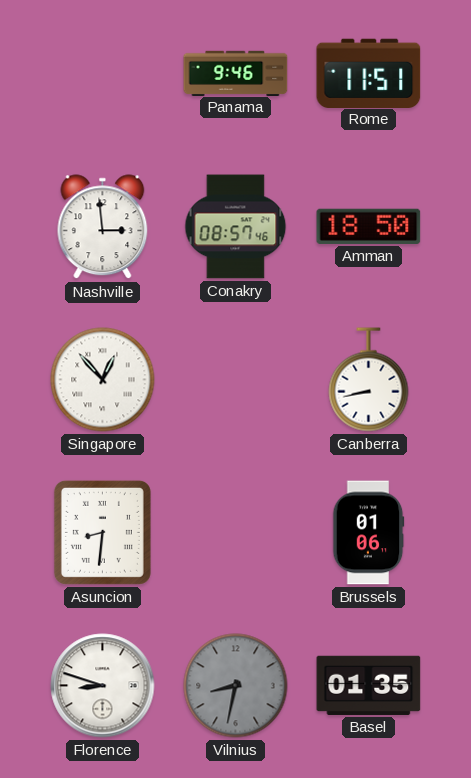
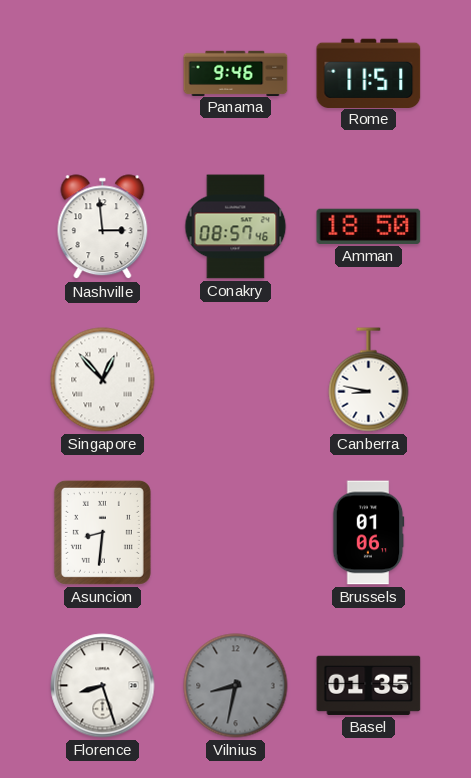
Canberra: 8:43 -> 8:47 (369, 380)
Florence: 8:48 -> 8:27 (103, 686)
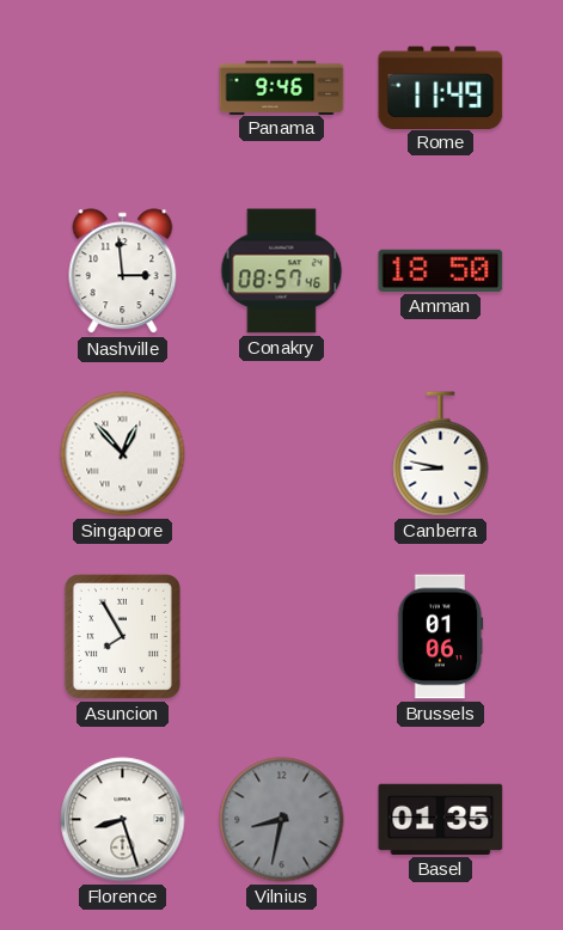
Rome: 11:51 -> 11:49 (441, 87)
Asuncion: 8:31 -> 7:55 (122, 636)
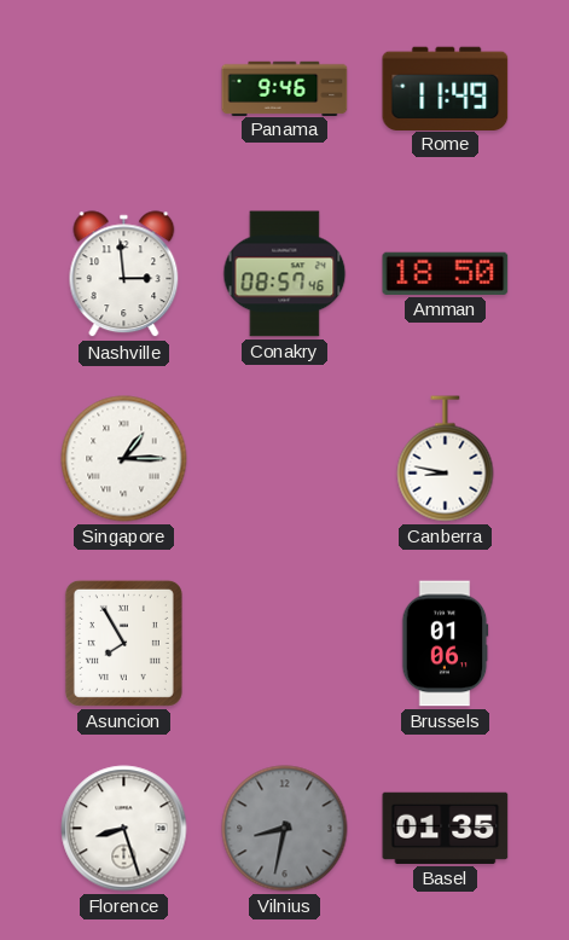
Singapore: 12:53 -> 1:15 (124, 459)
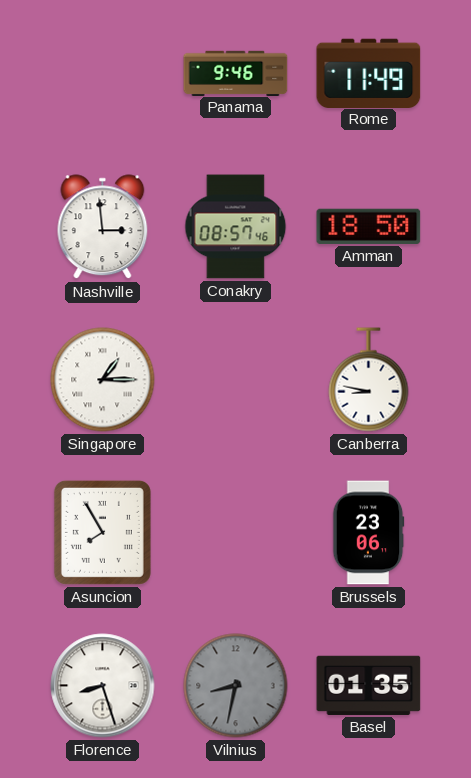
Brussels: 01:06 -> 23:06 (369, 533)
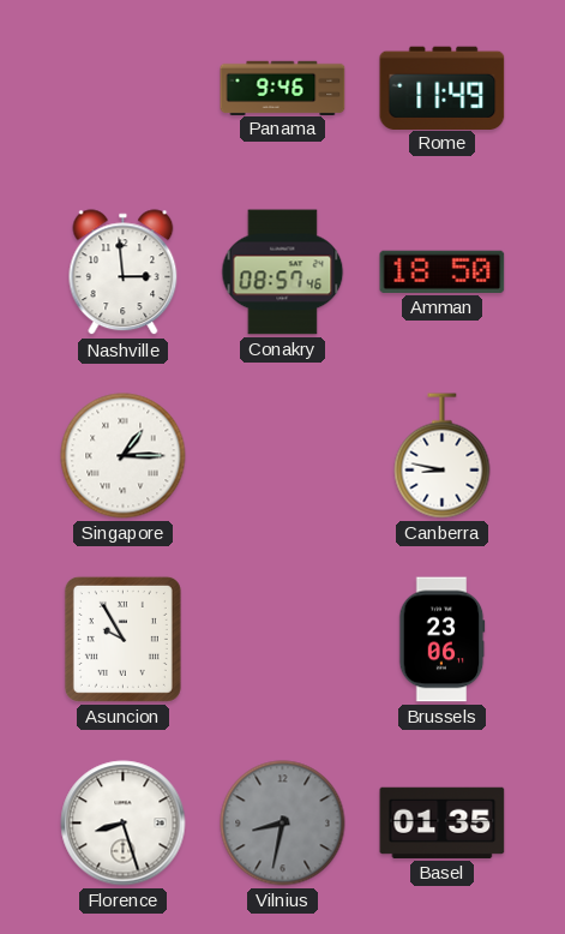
Asuncion: 7:55 -> 9:55 (122, 639)
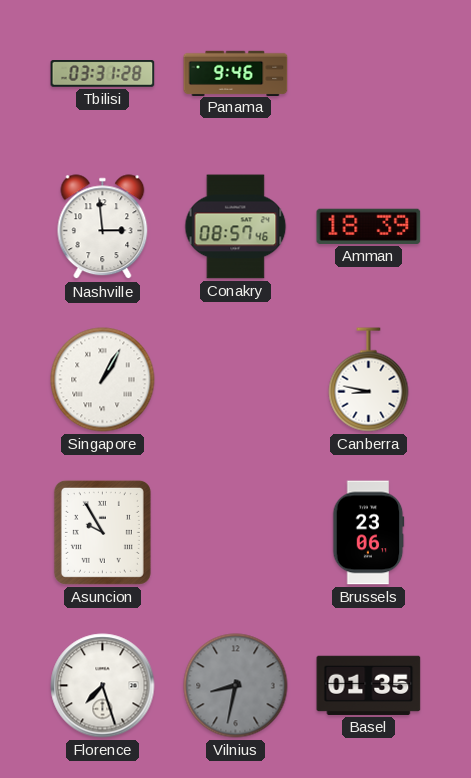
Tbilisi: none -> 03:31 (103, 74)
Rome: 11:49 -> none (443, 88)
Amman: 18:50 -> 18:39 (369, 226)
Singapore: 1:15 -> 1:05 (103, 380)
Florence: 8:27 -> 7:27 (103, 686)
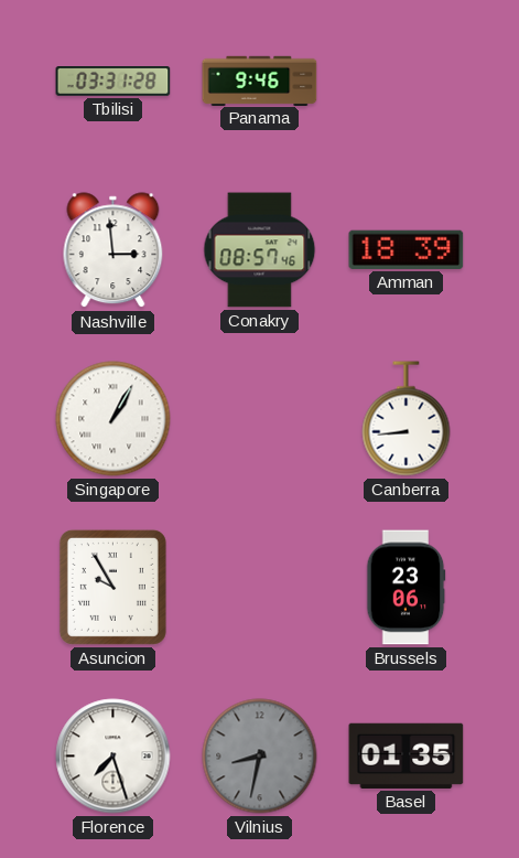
Canberra: 8:47 -> 8:44 (407, 419)
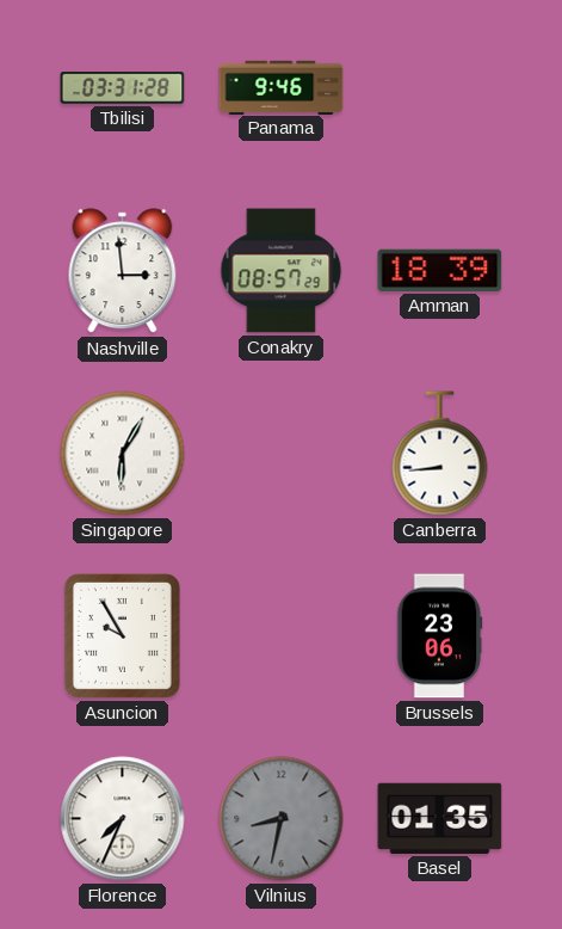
Conakry: 08:57:46 -> 08:57:29 (282, 271)
Singapore: 1:05 -> 6:05 (123, 454)
Florence: 7:27 -> 7:34 (123, 819)
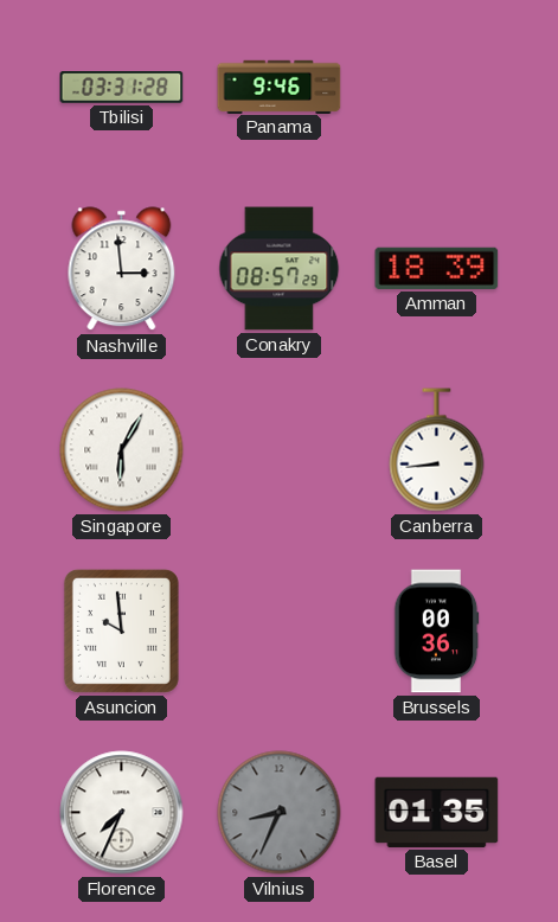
Asuncion: 9:55 -> 9:59 (121, 630)
Brussels: 23:06 -> 00:36 (437, 632)
Vilnius: 8:32 -> 8:34 (280, 813)
